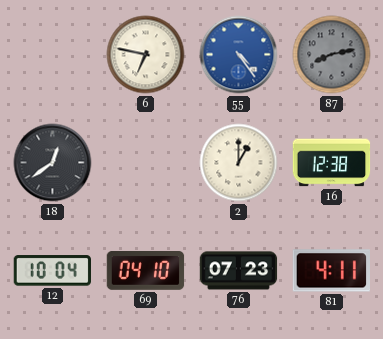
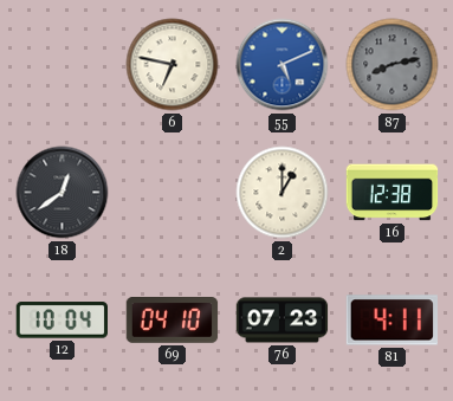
55: 4:24 -> 5:11 (283, 65)
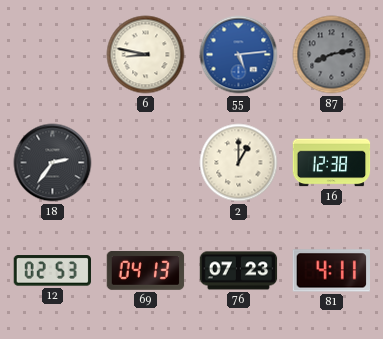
6: 6:47 -> 8:47 (146, 55)
55: 5:11 -> 5:14 (239, 55)
18: 12:39 -> 2:36 (53, 163)
12: 10:04 -> 02:53 (53, 271)
69: 04:10 -> 04:13 (146, 271)
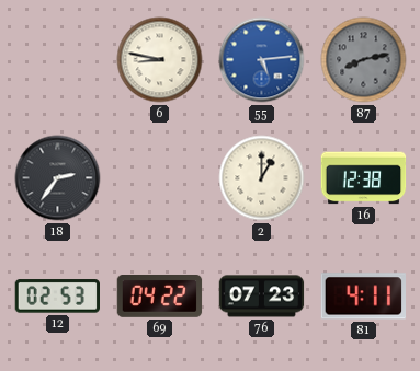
69: 04:13 -> 04:22 (160, 297)
